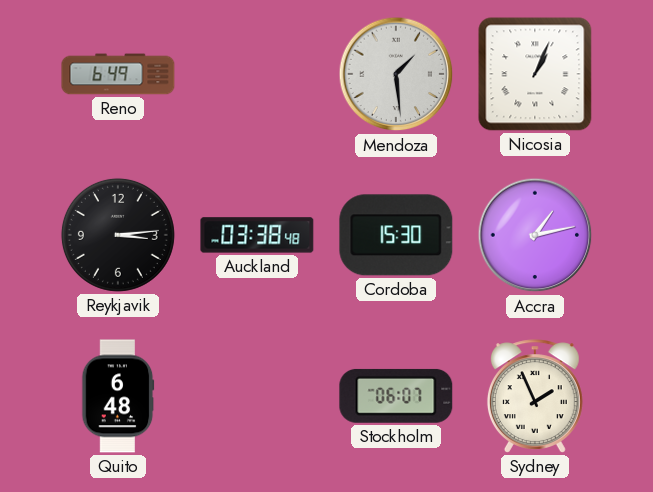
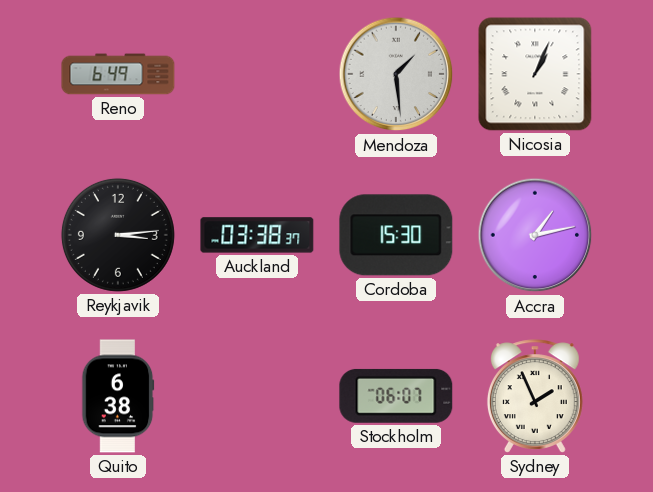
Auckland: 03:38:48 -> 03:38:37 (257, 235)
Quito: 6:48 -> 6:38 (118, 396)
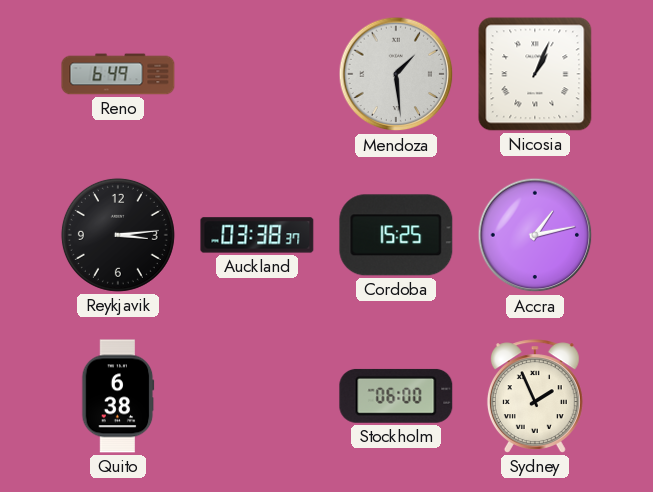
Cordoba: 15:30 -> 15:25 (396, 235)
Stockholm: 06:07 -> 06:00 (396, 396)
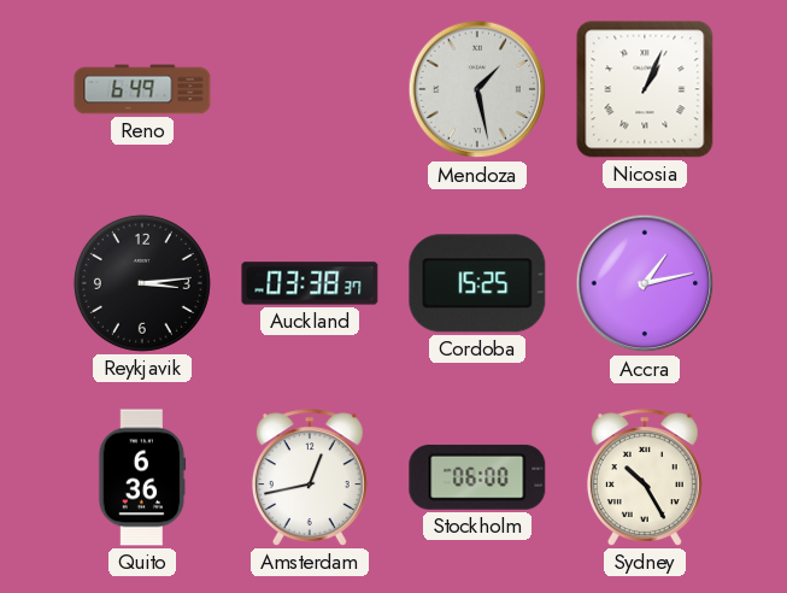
Mendoza: 1:29 -> 1:28 (477, 89)
Quito: 6:38 -> 6:36 (142, 477)
Amsterdam: none -> 12:43 (310, 477)
Sydney: 1:56 -> 10:25 (645, 477)
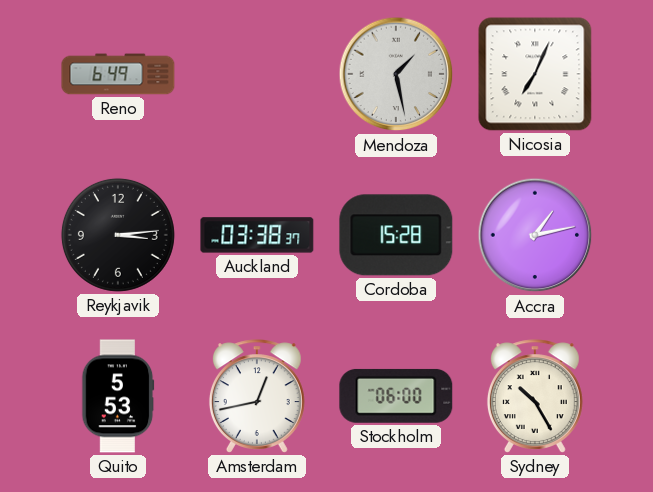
Nicosia: 1:04 -> 7:04 (535, 74)
Cordoba: 15:25 -> 15:28 (396, 235)
Quito: 6:36 -> 5:53 (118, 396)
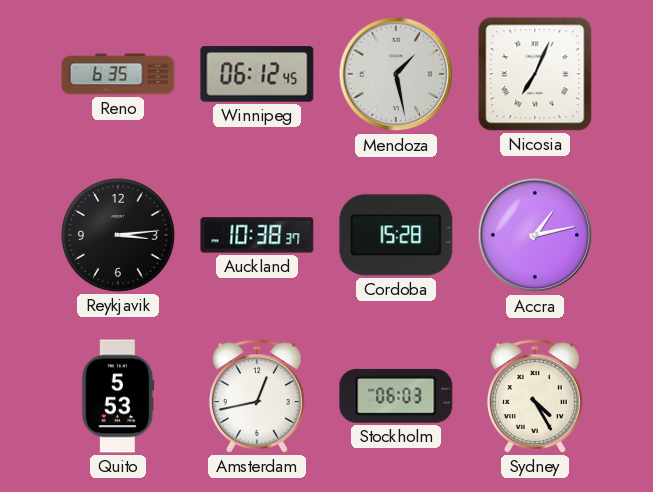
Reno: 6:49 -> 6:35 (118, 74)
Winnipeg: none -> 06:12 (257, 74)
Auckland: 03:38 -> 10:38 (257, 235)
Stockholm: 06:00 -> 06:03 (396, 396)
Sydney: 10:25 -> 4:25 (535, 396)
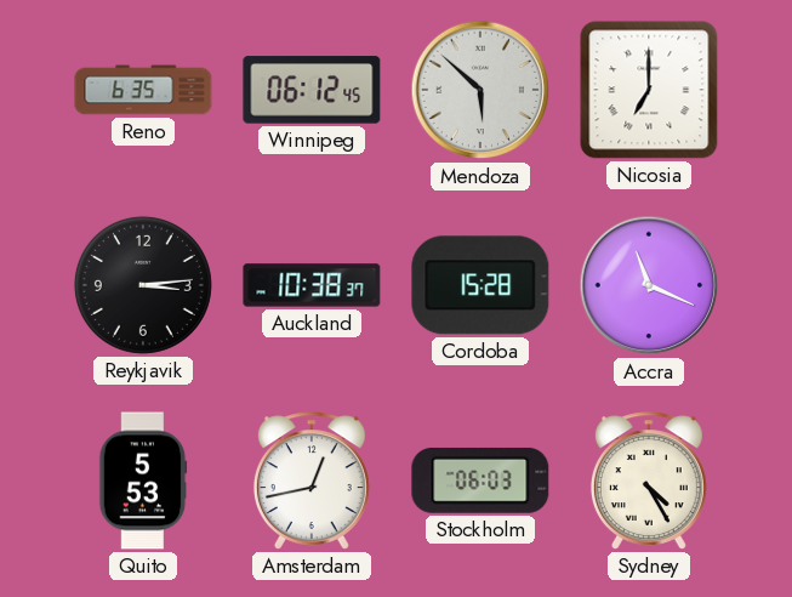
Mendoza: 1:28 -> 5:52 (480, 90)
Nicosia: 7:04 -> 7:00 (649, 90)
Accra: 1:13 -> 11:19 (649, 285)
